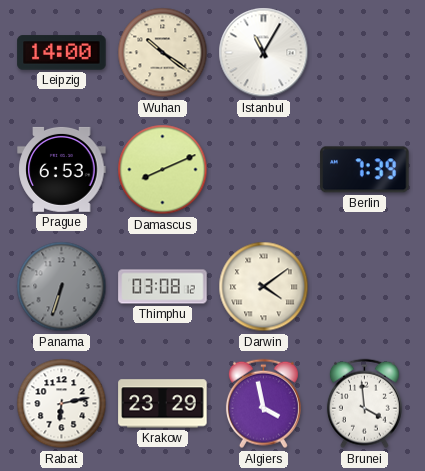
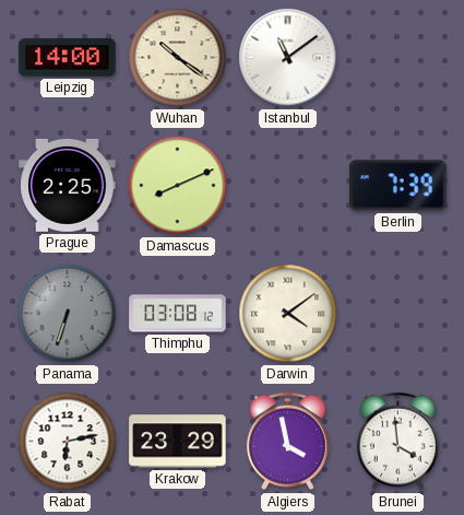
Istanbul: 11:05 -> 11:09 (288, 58)
Prague: 6:53 -> 2:25 (68, 185)
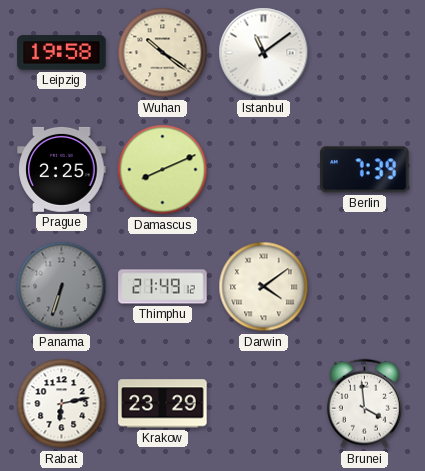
Leipzig: 14:00 -> 19:58 (62, 53)
Thimphu: 03:08 -> 21:49 (163, 287)
Algiers: 3:58 -> none (287, 442)
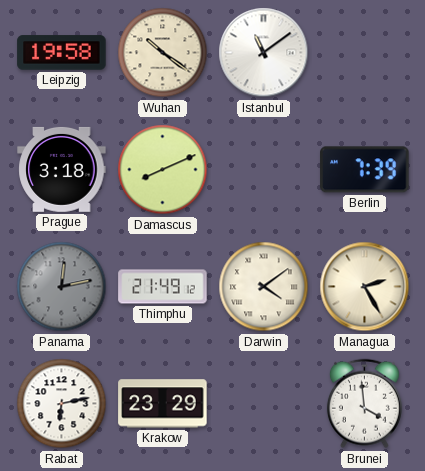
Prague: 2:25 -> 3:18 (62, 169)
Panama: 6:33 -> 12:13 (62, 287)
Managua: none -> 2:25 (365, 287)
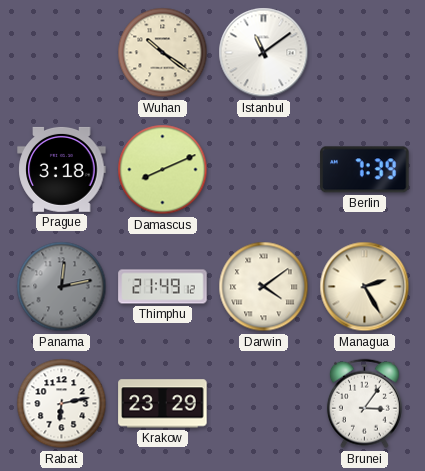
Leipzig: 19:58 -> none (62, 53)
Brunei: 3:59 -> 3:06 (364, 404)
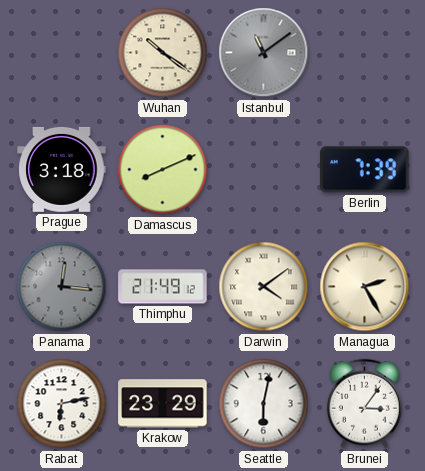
Istanbul dial: white -> grey (264, 53)
Panama: 12:13 -> 12:16 (62, 287)
Seattle: none -> 6:02 (264, 404)
